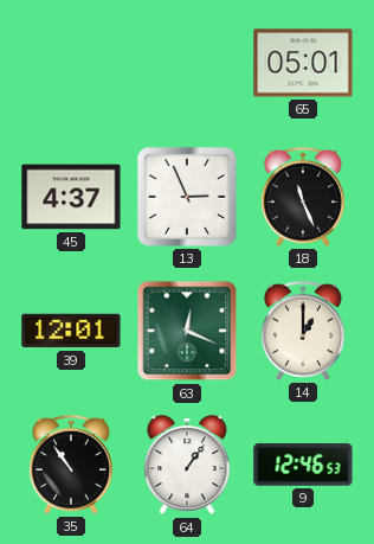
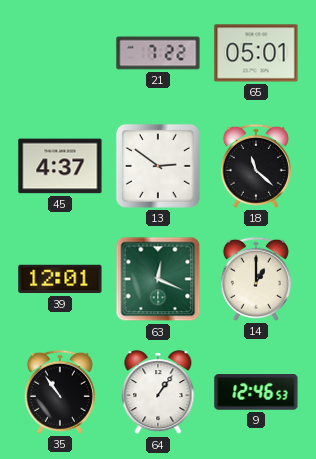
21: none -> 7:22 (158, 53)
13: 2:56 -> 2:51 (158, 166)
18: 11:26 -> 11:22 (256, 166)
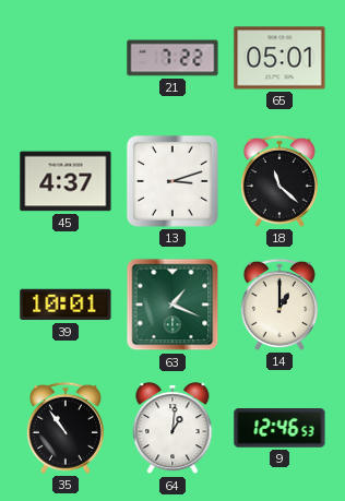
13: 2:51 -> 3:12 (172, 181)
39: 12:01 -> 10:01 (66, 305)
63: 12:19 -> 1:19 (172, 305)
64: 1:06 -> 1:01 (172, 429)
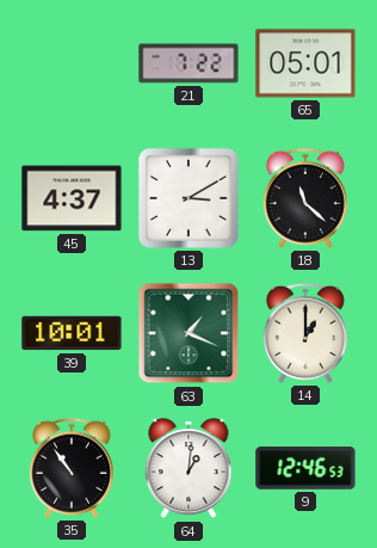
13: 3:12 -> 3:10 (188, 198)
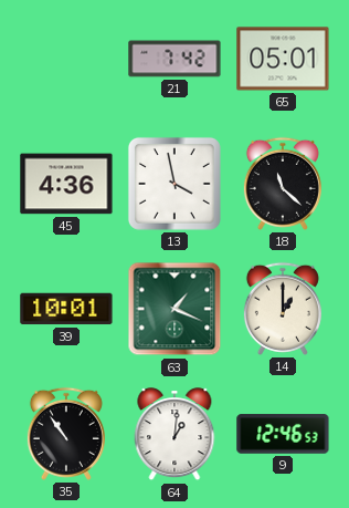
21: 7:22 -> 7:42 (174, 59)
45: 4:37 -> 4:36 (66, 184)
13: 3:10 -> 3:58 (174, 184)
